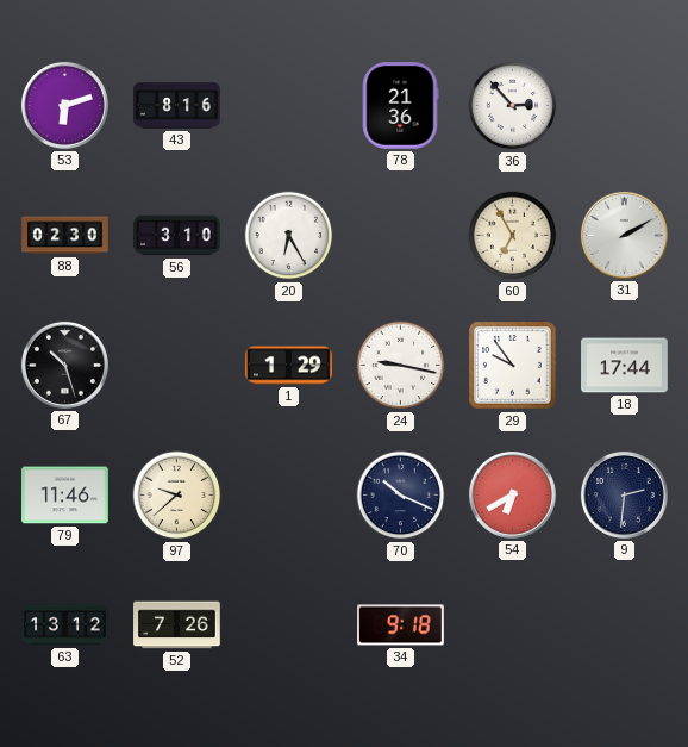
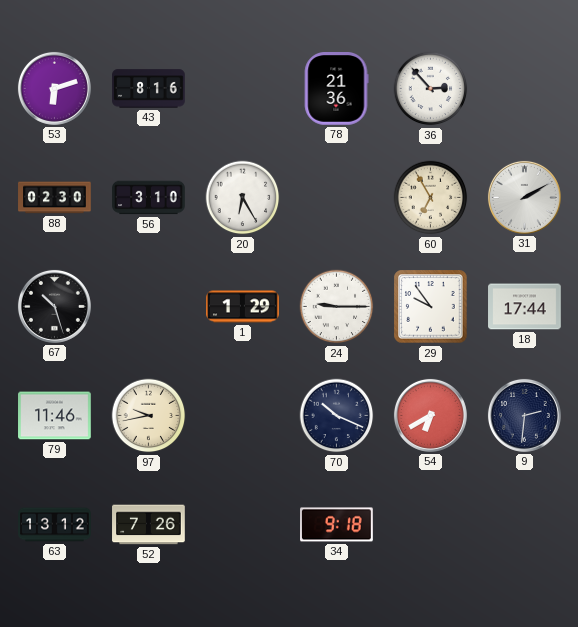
24: 9:17 -> 9:15 (337, 307)
97: 9:38 -> 9:43 (149, 416)
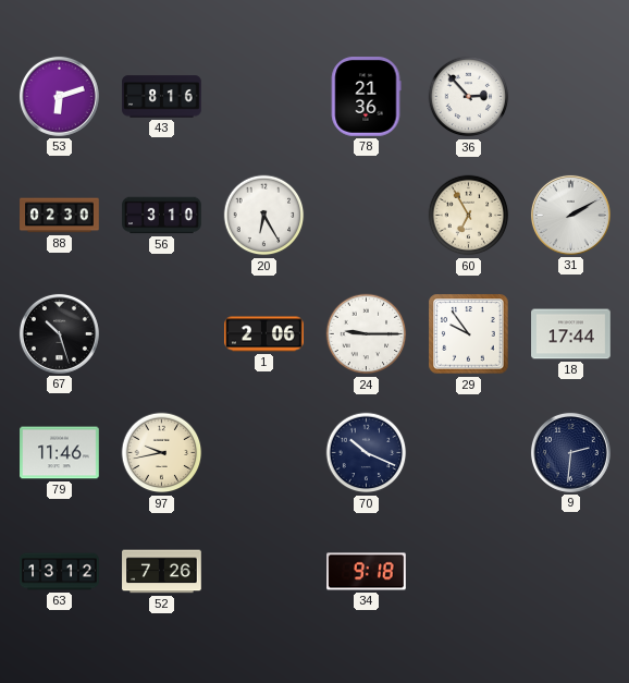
1: 1:29 -> 2:06 (264, 334)
54: 6:40 -> none (430, 415)
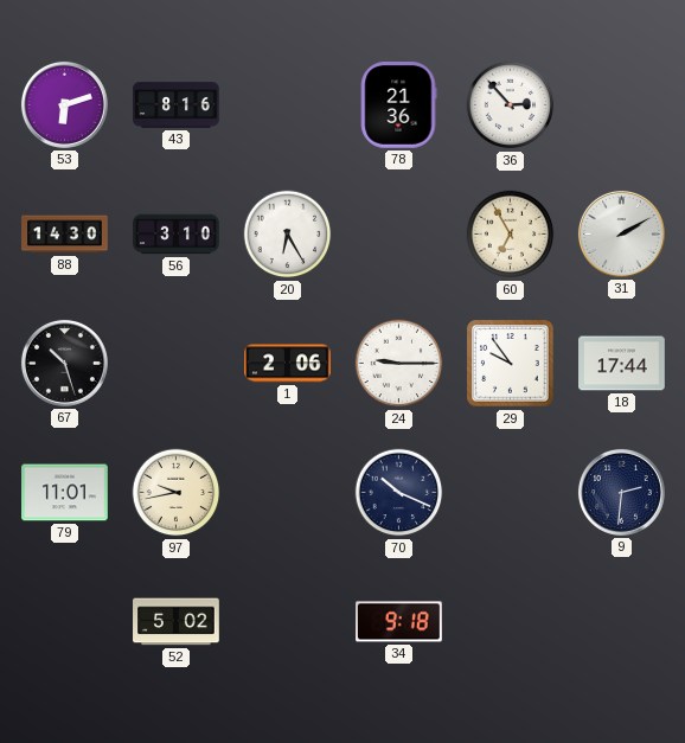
88: 02:30 -> 14:30 (65, 235)
79: 11:46 -> 11:01 (65, 493)
63: 13:12 -> none (60, 572)
52: 7:26 -> 5:02 (177, 622)
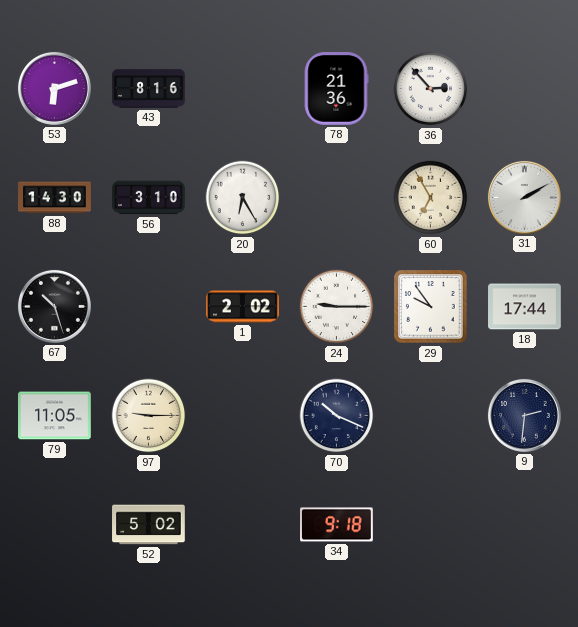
1: 2:06 -> 2:02 (243, 307)
79: 11:01 -> 11:05 (55, 416)
97: 9:43 -> 9:15 (149, 416)
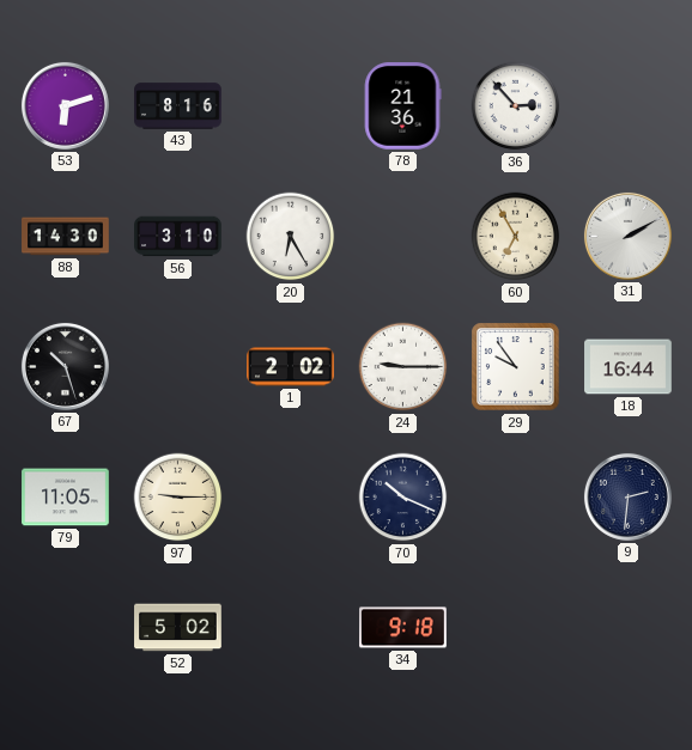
18: 17:44 -> 16:44 (629, 367)
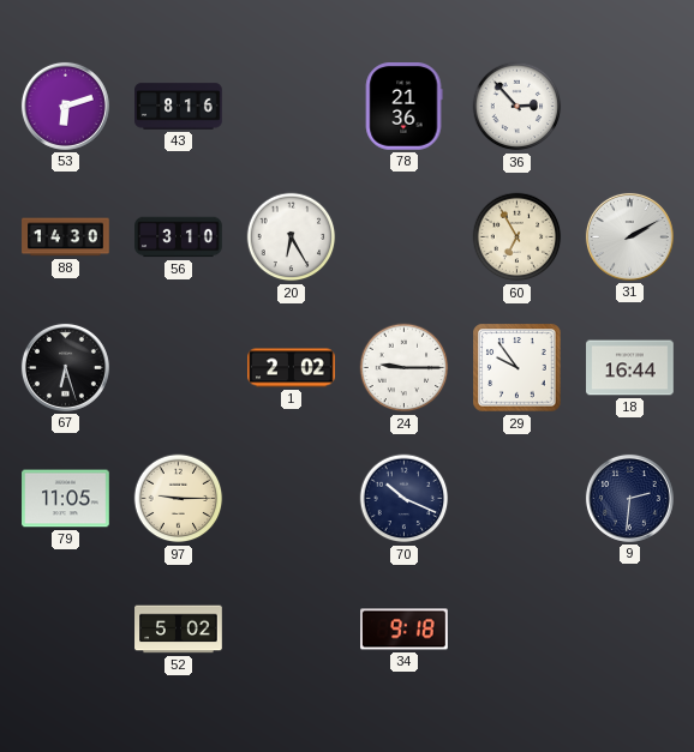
67: 10:27 -> 6:27 (65, 367)
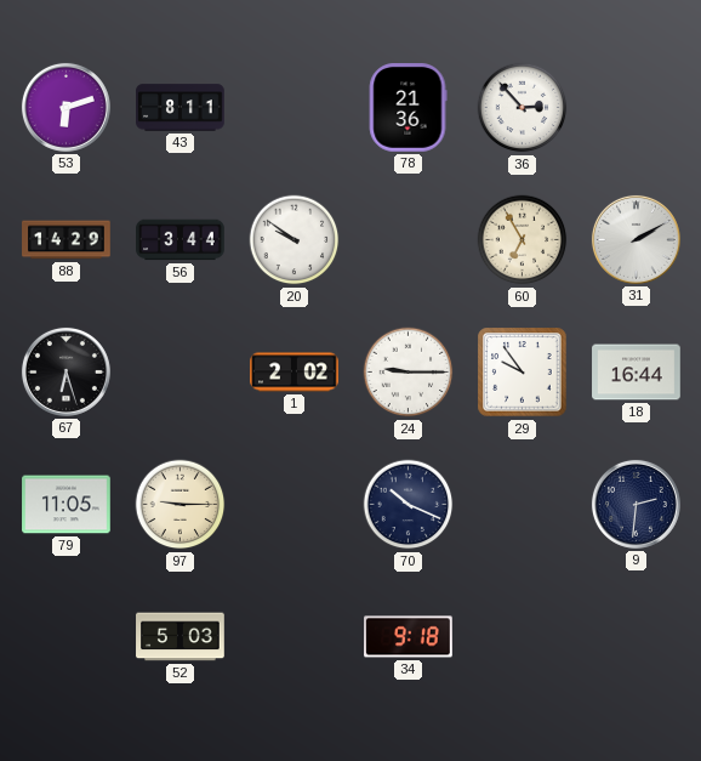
43: 8:16 -> 8:11 (181, 108)
88: 14:30 -> 14:29 (67, 240)
56: 3:10 -> 3:44 (181, 240)
20: 6:25 -> 9:51 (295, 240)
52: 5:02 -> 5:03 (181, 637)
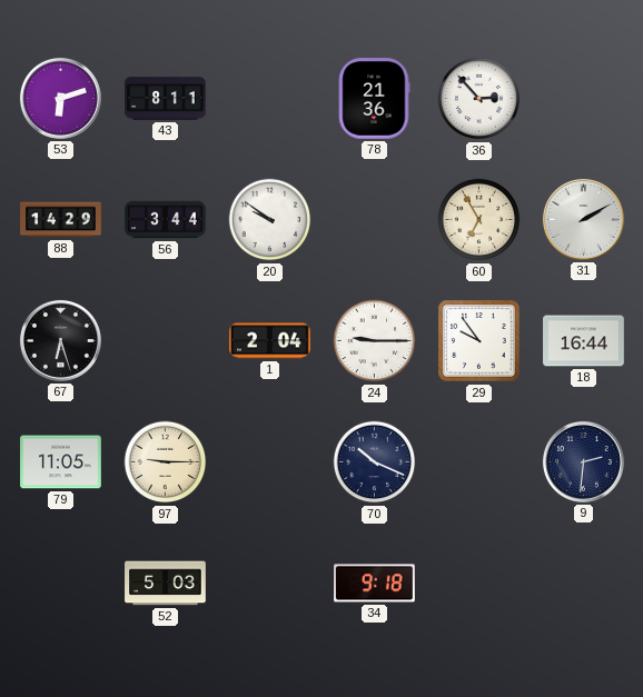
1: 2:02 -> 2:04 (270, 341)
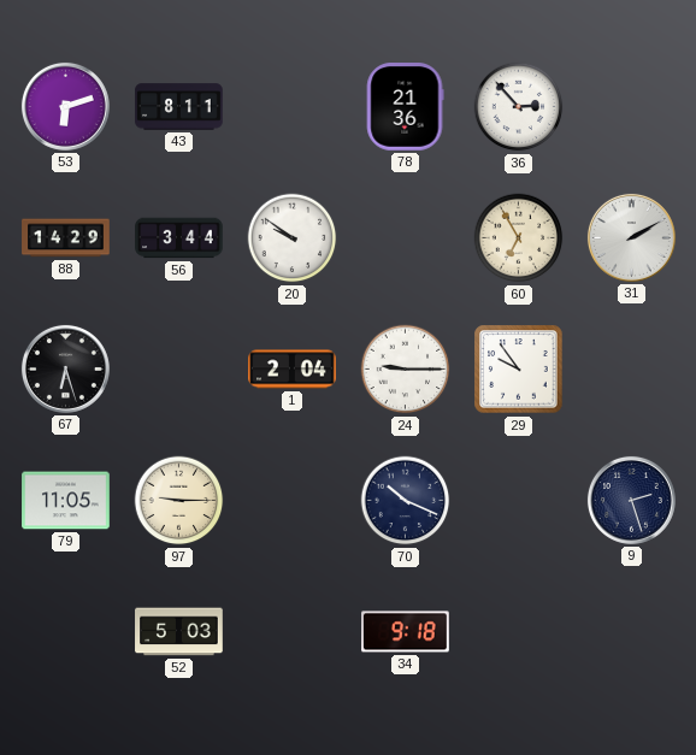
18: 16:44 -> none (584, 341)
9: 2:31 -> 2:27 (631, 500)
